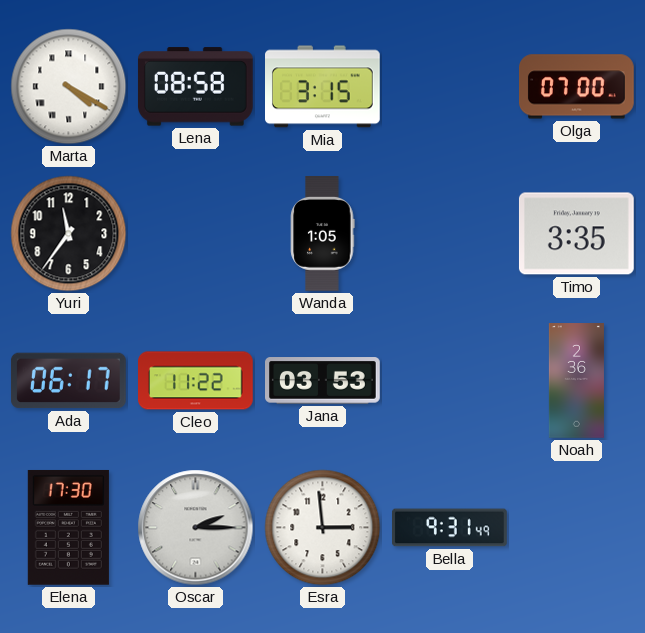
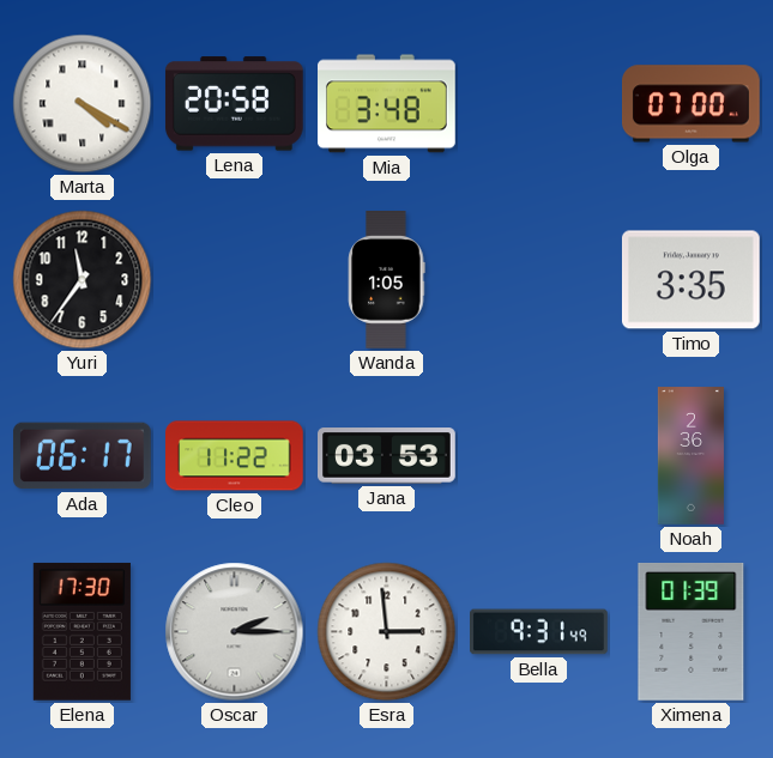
Lena: 08:58 -> 20:58 (234, 104)
Mia: 3:15 -> 3:48 (387, 104)
Ximena: none -> 01:39 (692, 632)
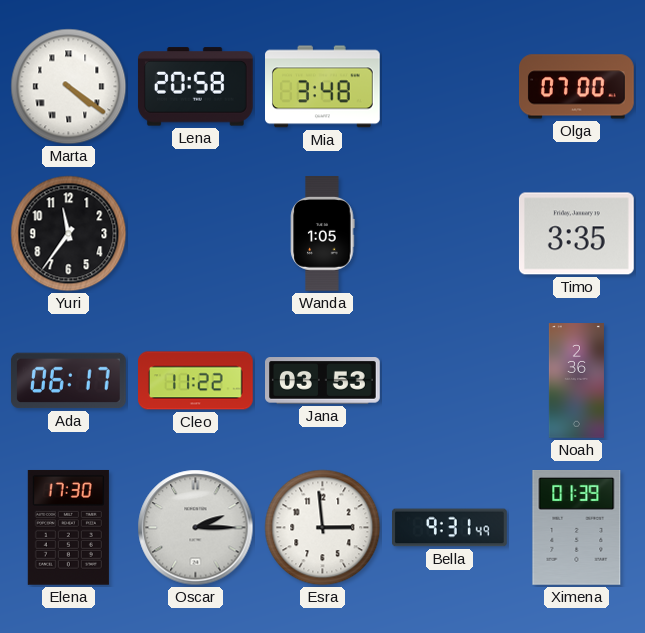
Marta: 4:20 -> 4:21 (69, 87)
